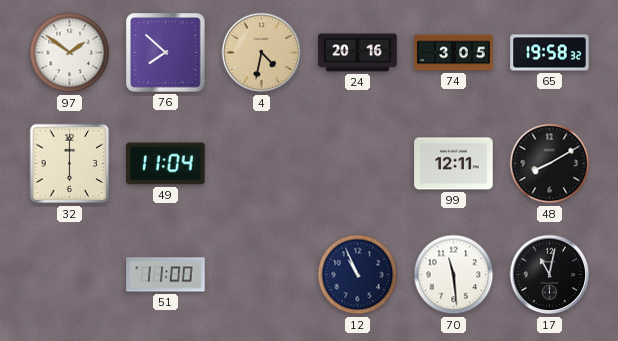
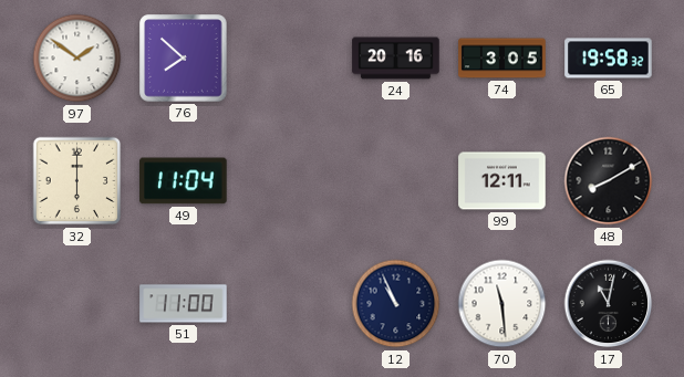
4: 4:32 -> none (262, 53)
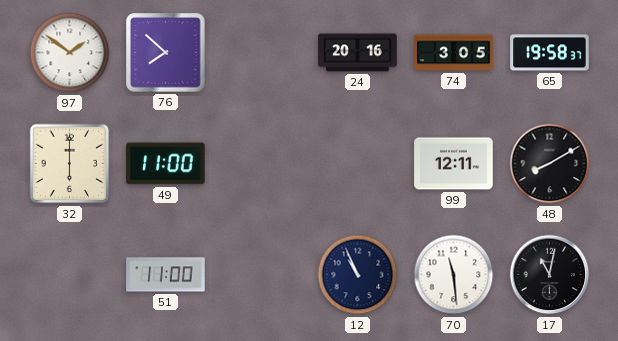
65: 19:58:32 -> 19:58:37 (550, 53)
49: 11:04 -> 11:00 (166, 164)
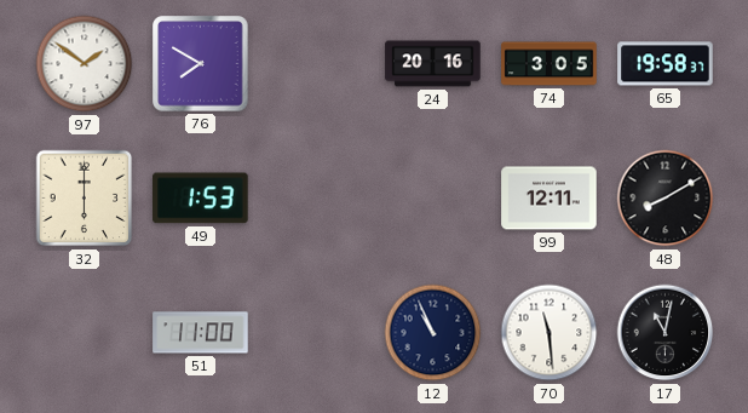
76: 7:52 -> 7:50 (201, 64)
49: 11:00 -> 1:53 (201, 199)
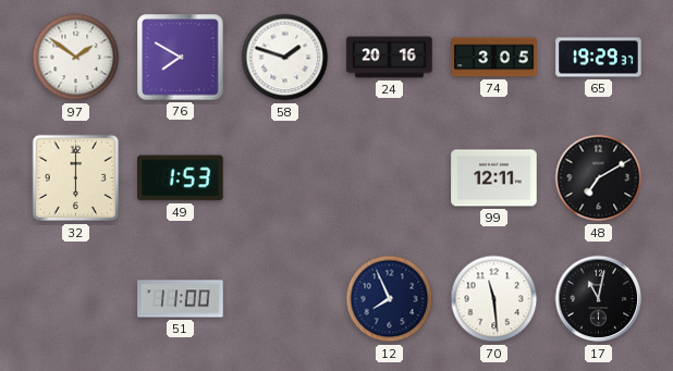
58: none -> 1:48 (285, 58)
65: 19:58 -> 19:29 (599, 58)
48: 8:10 -> 7:10 (599, 178)
12: 10:56 -> 7:56 (390, 299)
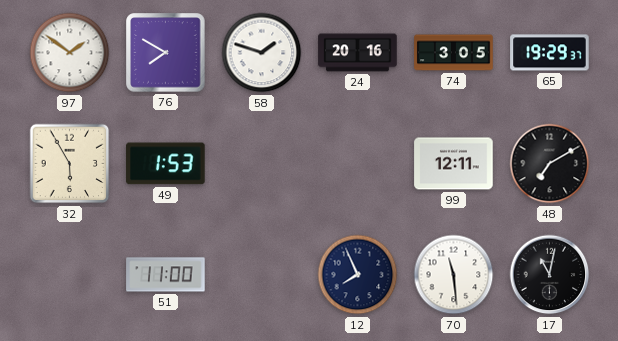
32: 6:00 -> 5:55 (70, 164)
